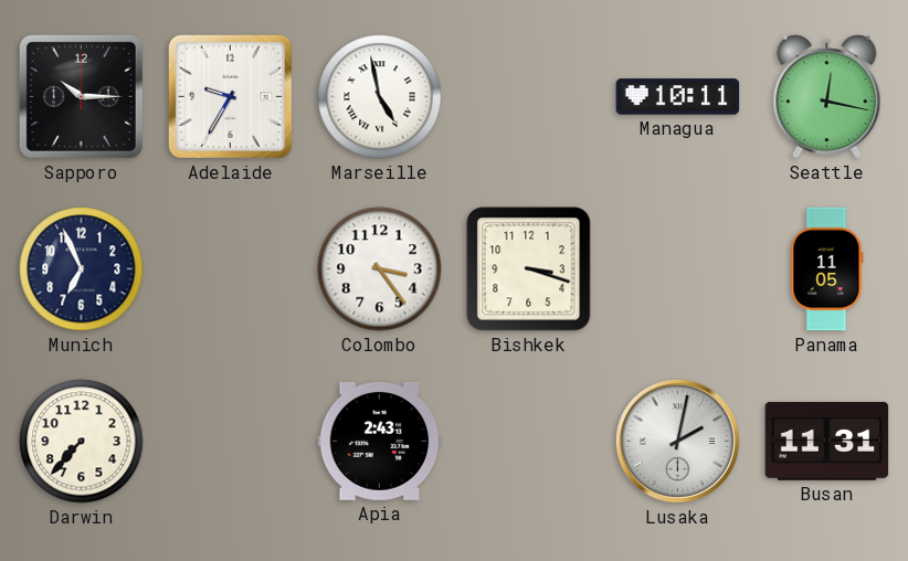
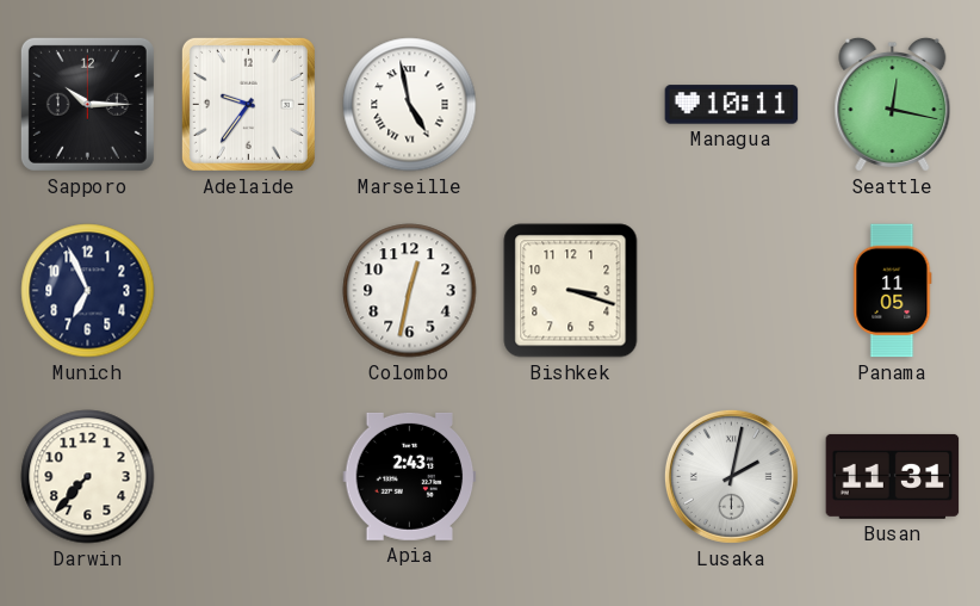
Adelaide: 9:35 -> 9:36 (248, 104)
Colombo: 3:24 -> 12:32 (410, 291)
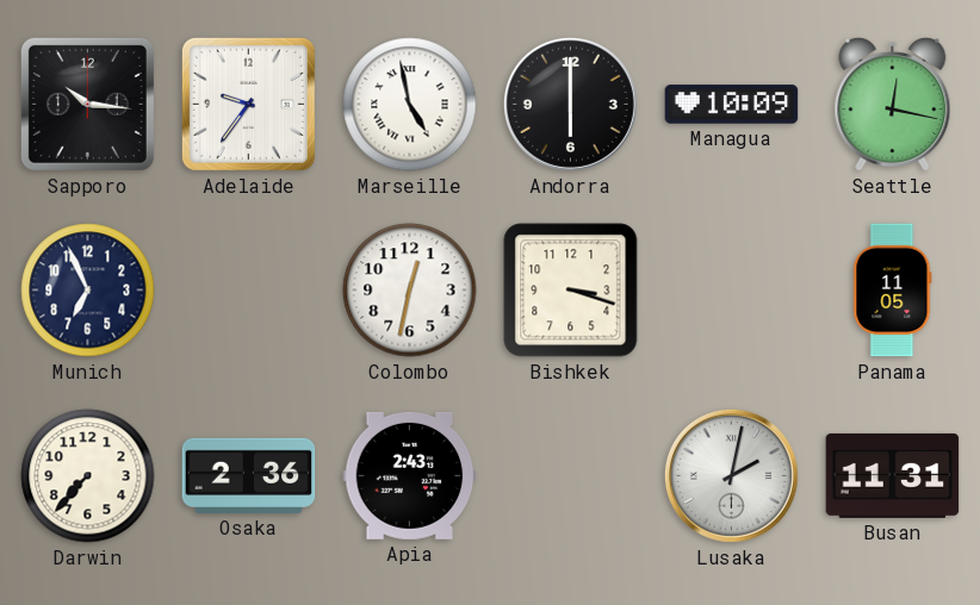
Sapporo: 10:15 -> 10:16 (87, 104)
Andorra: none -> 6:00 (570, 104)
Managua: 10:11 -> 10:09 (732, 105)
Osaka: none -> 2:36 (249, 475)
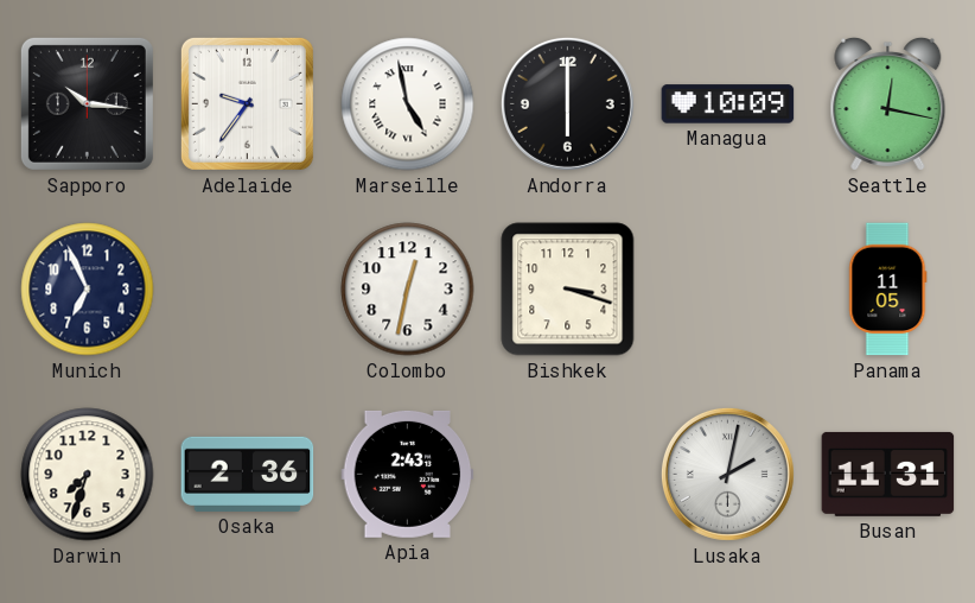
Darwin: 7:37 -> 7:33 (88, 475)
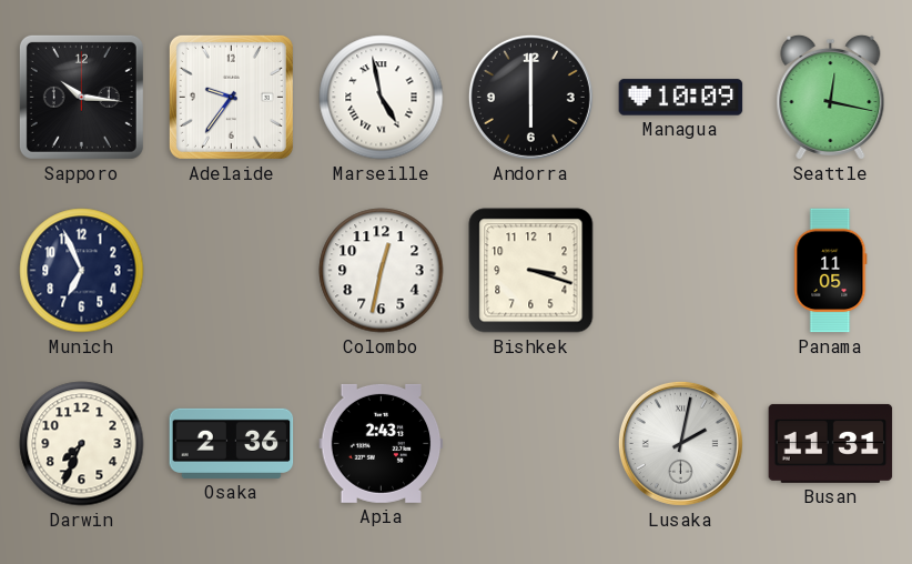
Darwin: 7:33 -> 7:34 (82, 444)
